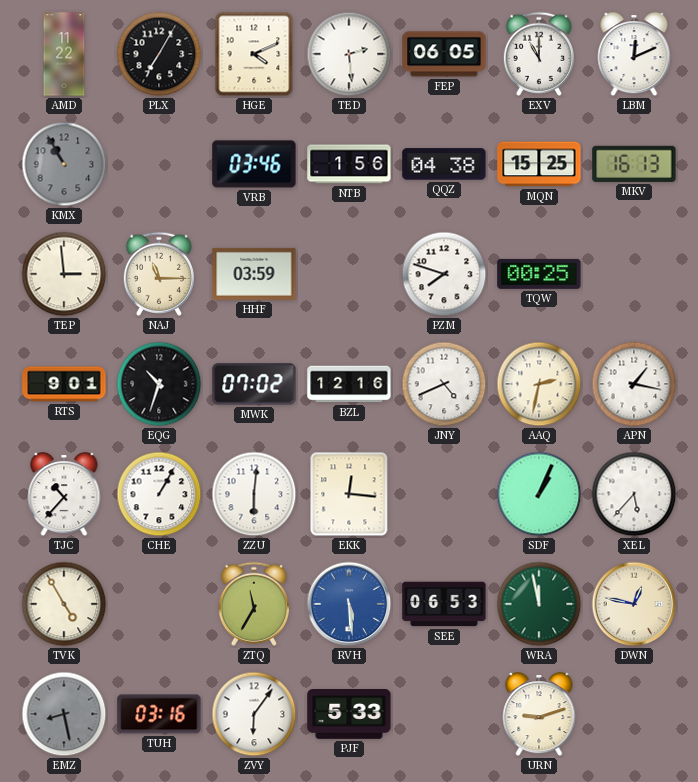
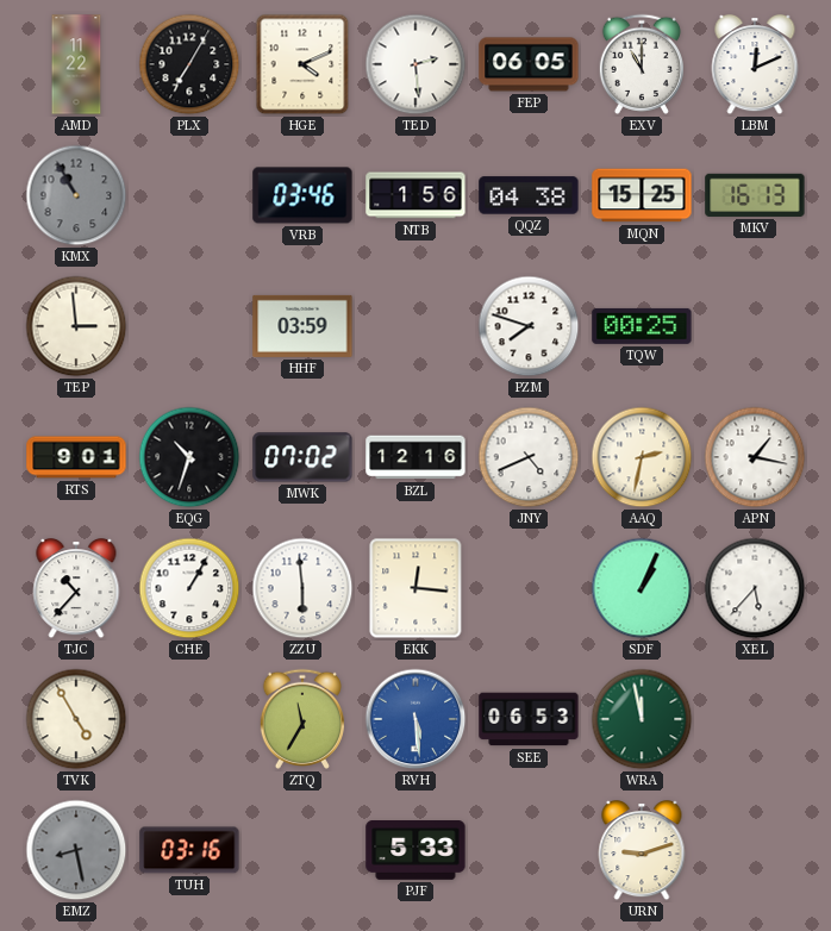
NAJ: 11:15 -> none (159, 274)
ZZU: 6:01 -> 5:59 (302, 588)
DWN: 12:47 -> none (634, 604)
ZVY: 6:06 -> none (254, 714)
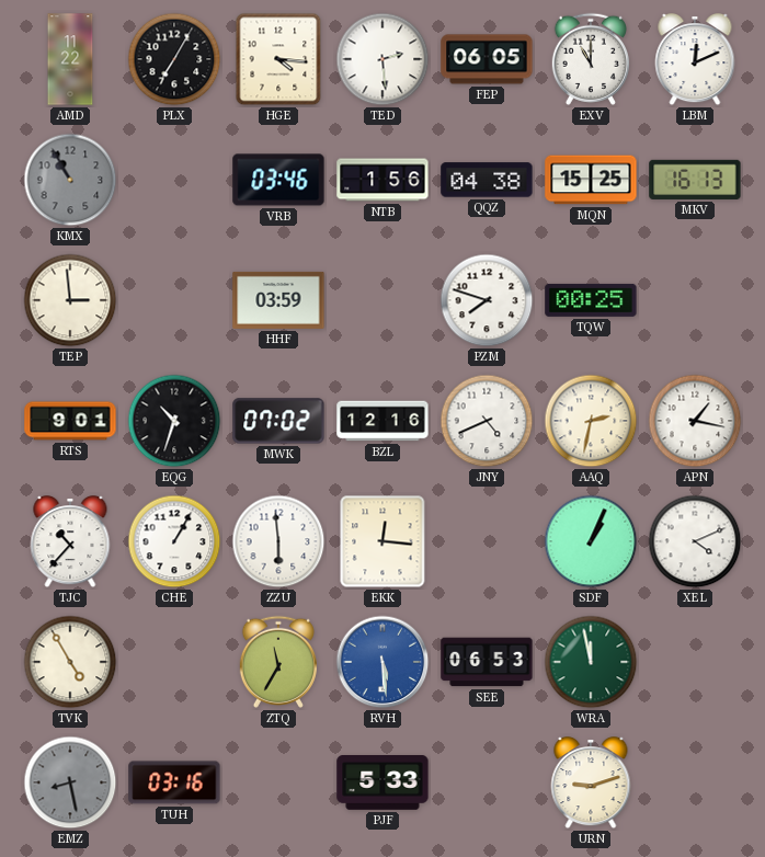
HGE: 4:11 -> 4:16 (278, 59)
XEL: 5:37 -> 4:11 (695, 541)
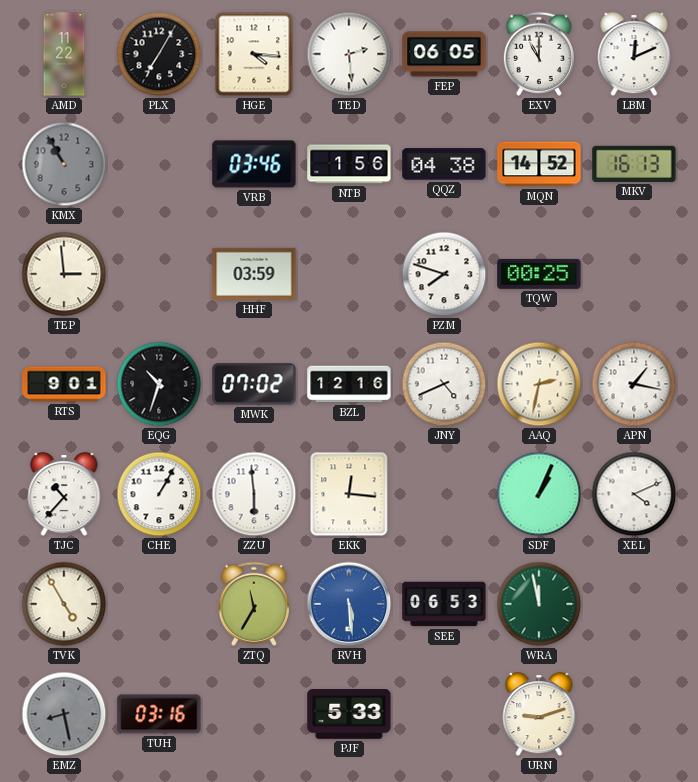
MQN: 15:25 -> 14:52 (539, 164)
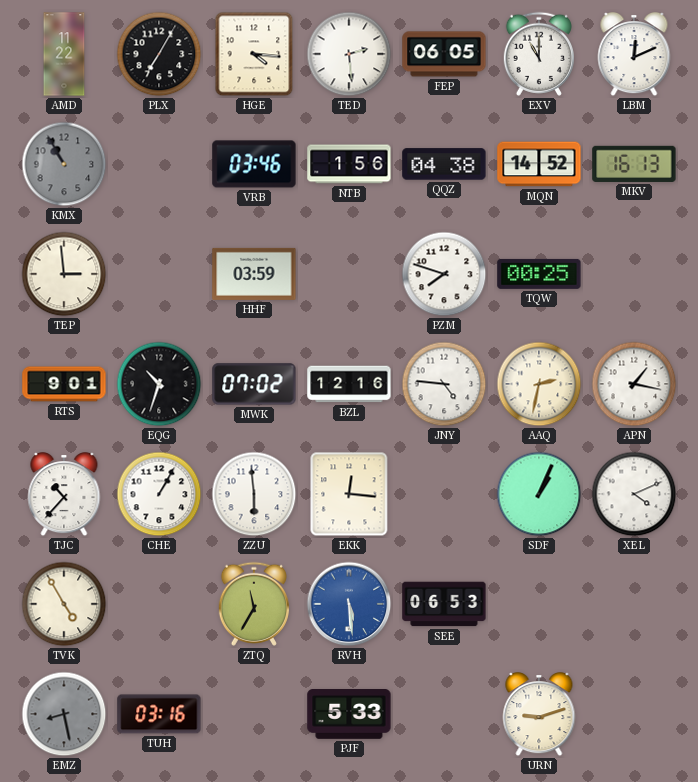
JNY: 4:41 -> 4:46 (444, 384)
WRA: 11:58 -> none (539, 604)
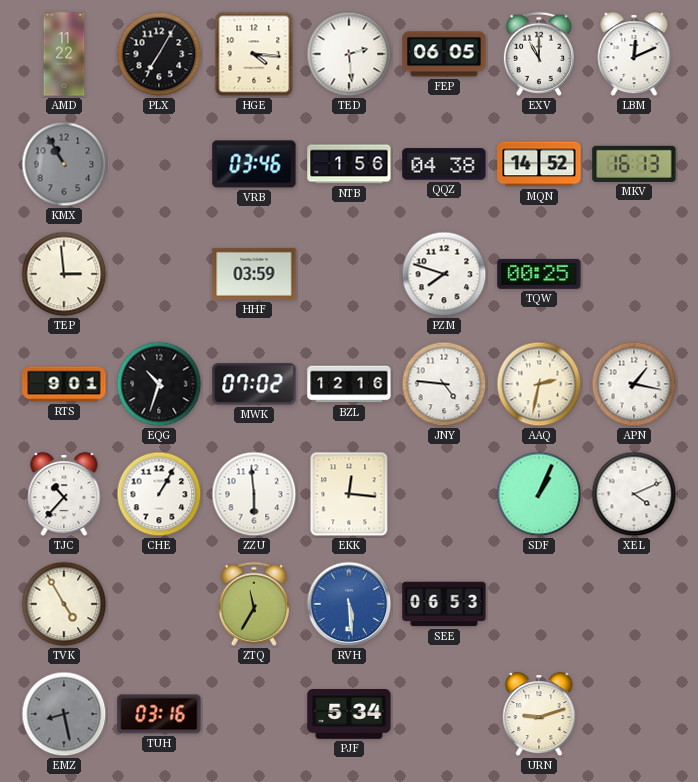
PJF: 5:33 -> 5:34 (349, 714)
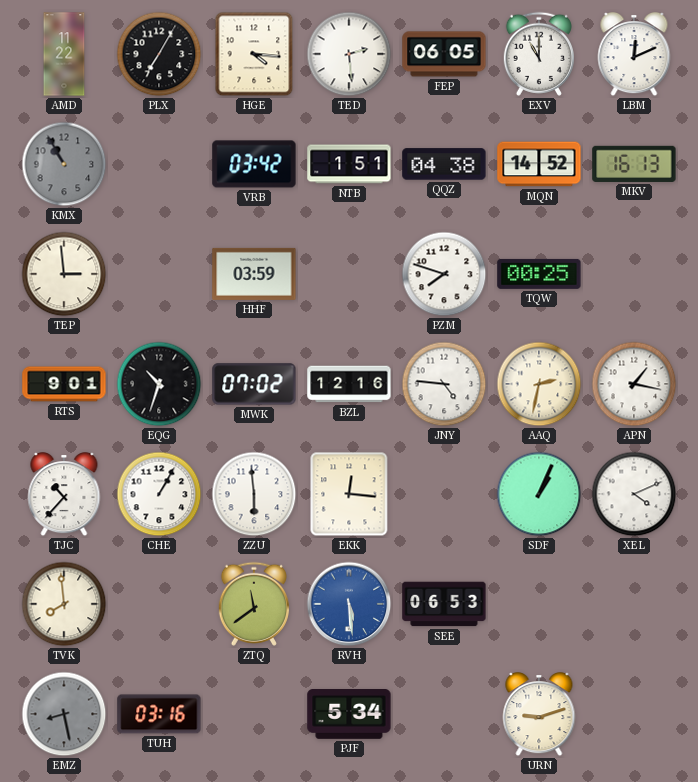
VRB: 03:46 -> 03:42 (254, 164)
NTB: 1:56 -> 1:51 (349, 164)
TVK: 4:55 -> 7:59 (64, 604)
ZTQ: 11:35 -> 11:39 (254, 604)
